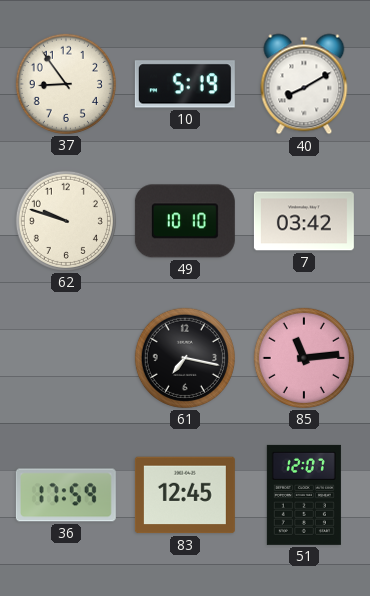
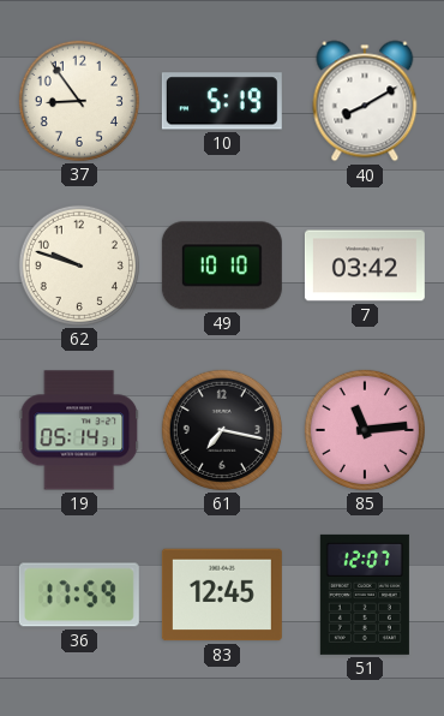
19: none -> 05:14 (79, 430)
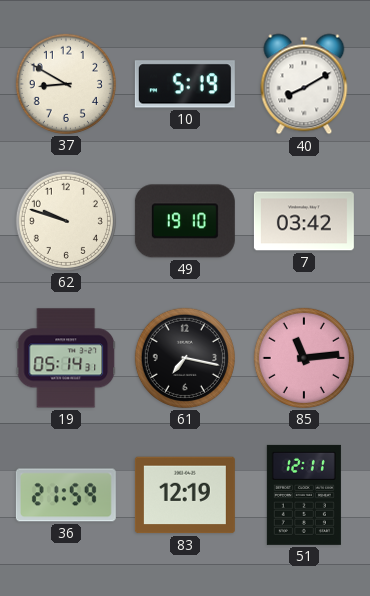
37: 8:54 -> 8:50 (66, 84)
49: 10:10 -> 19:10 (185, 221)
36: 17:59 -> 21:59 (66, 495)
83: 12:45 -> 12:19 (185, 495)
51: 12:07 -> 12:11 (304, 495)
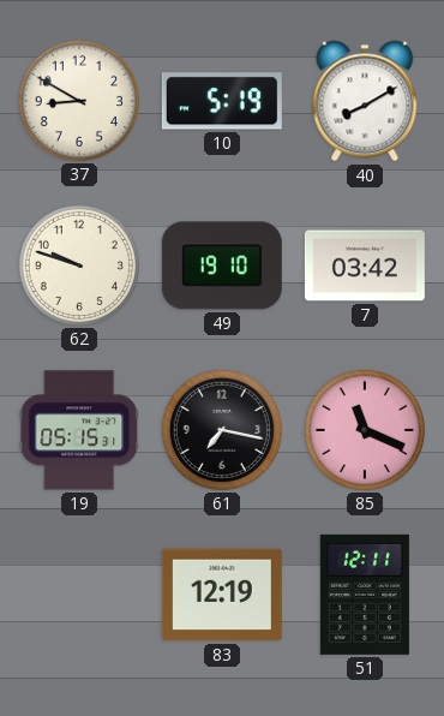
19: 05:14 -> 05:15 (79, 430)
85: 11:14 -> 11:19 (365, 430)
36: 21:59 -> none (66, 495)
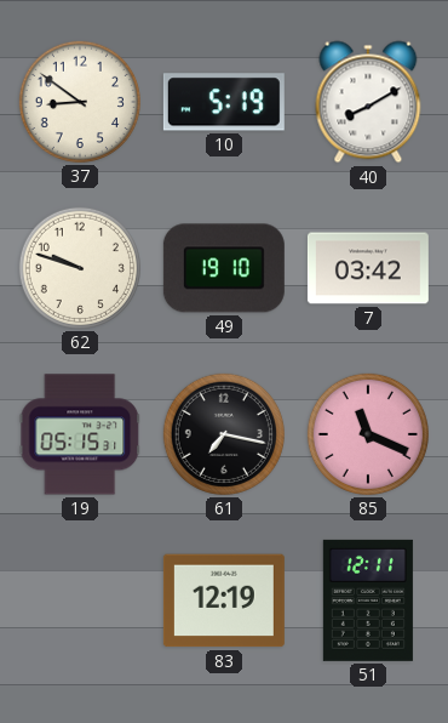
37: 8:50 -> 8:51 (80, 102)
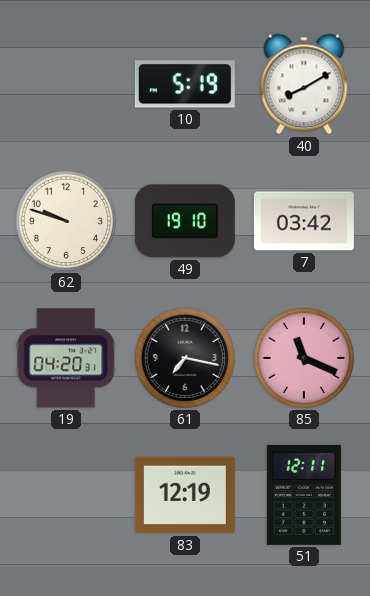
37: 8:51 -> none (80, 102)
19: 05:15 -> 04:20 (66, 358)
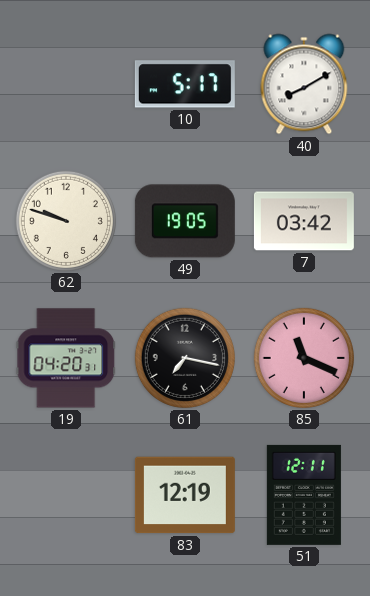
10: 5:19 -> 5:17 (185, 84)
49: 19:10 -> 19:05 (185, 221)
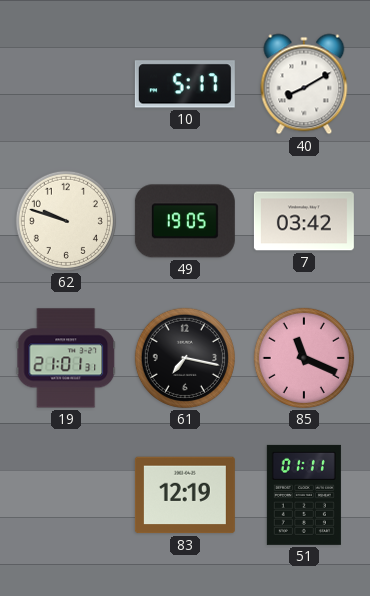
19: 04:20 -> 21:01 (66, 358)
51: 12:11 -> 01:11 (304, 495)
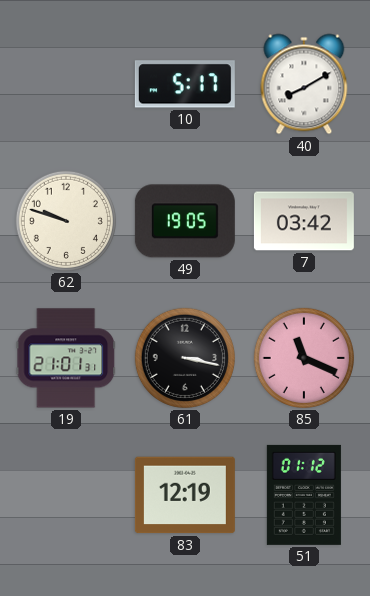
61: 7:17 -> 3:17 (185, 358)
51: 01:11 -> 01:12 (304, 495)
